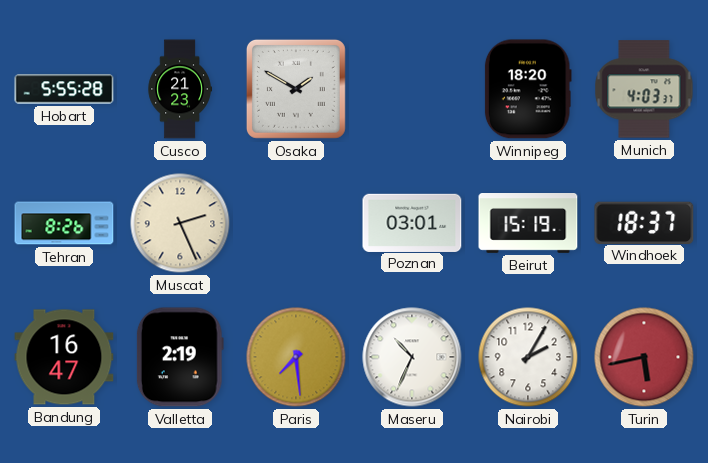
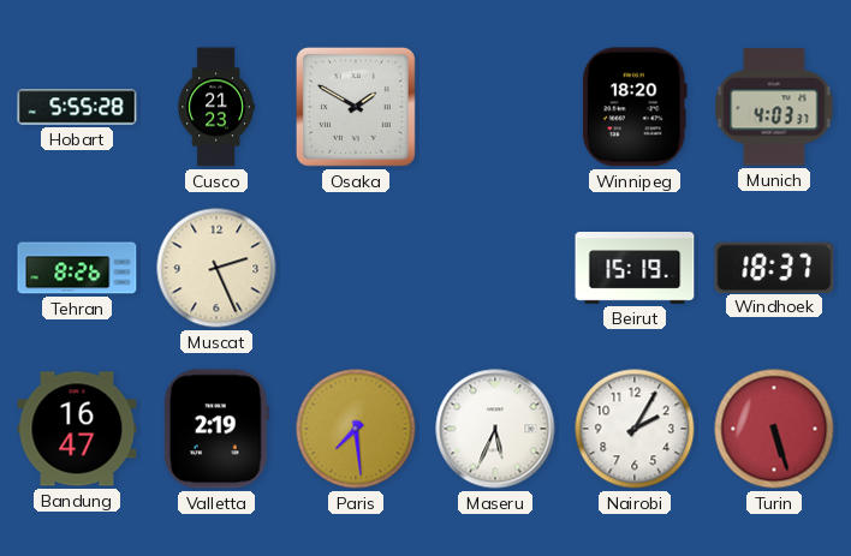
Poznan: 03:01 -> none (412, 222)
Maseru: 10:34 -> 5:34 (495, 429)
Turin: 5:43 -> 5:27 (774, 429)
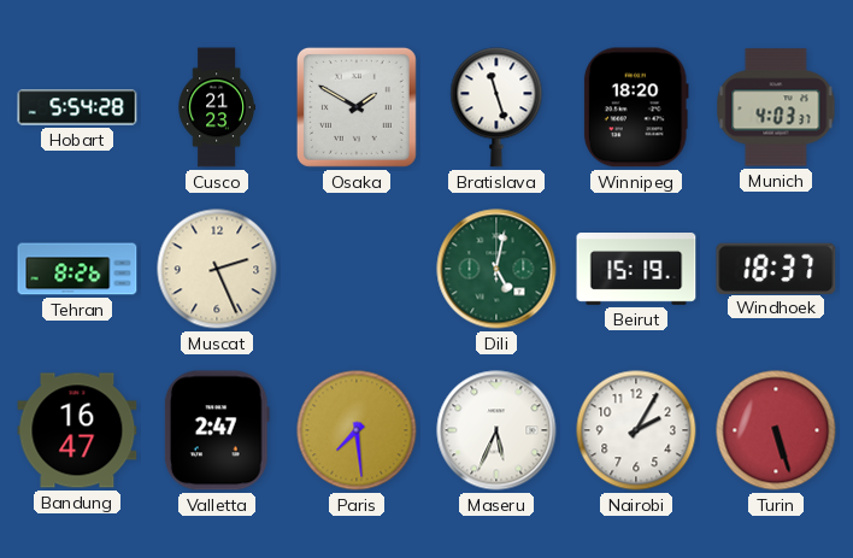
Hobart: 5:55 -> 5:54 (77, 107)
Bratislava: none -> 11:27 (496, 107)
Dili: none -> 5:02 (496, 269)
Valletta: 2:19 -> 2:47 (217, 430)
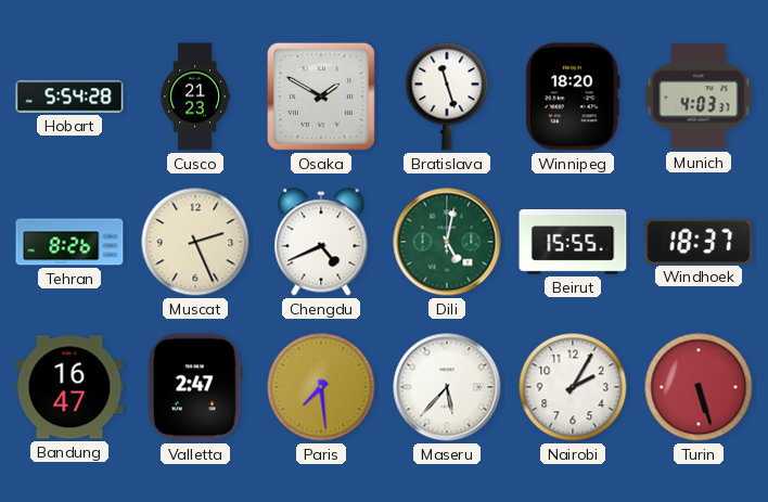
Chengdu: none -> 4:41 (321, 242)
Beirut: 15:19 -> 15:55 (573, 243)
Maseru: 5:34 -> 5:37 (447, 387)
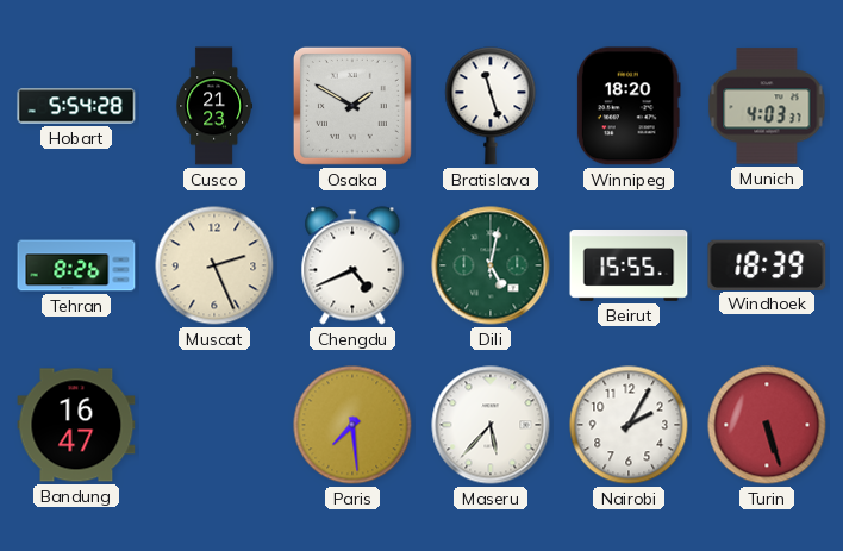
Windhoek: 18:37 -> 18:39 (767, 264)
Valletta: 2:47 -> none (195, 387)
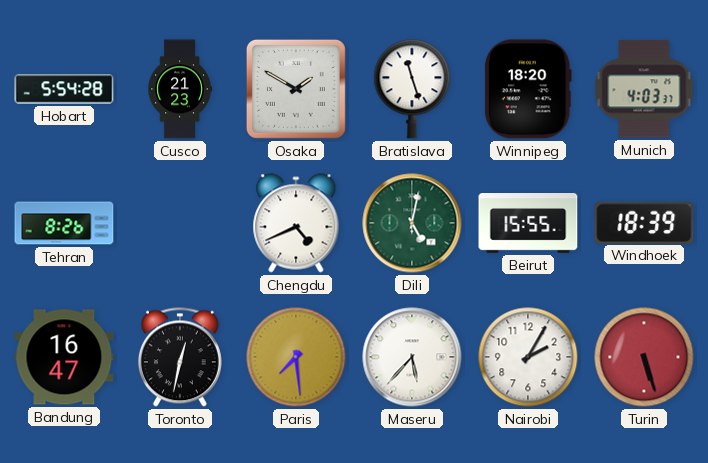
Muscat: 2:26 -> none (214, 265)
Toronto: none -> 12:32 (180, 357)
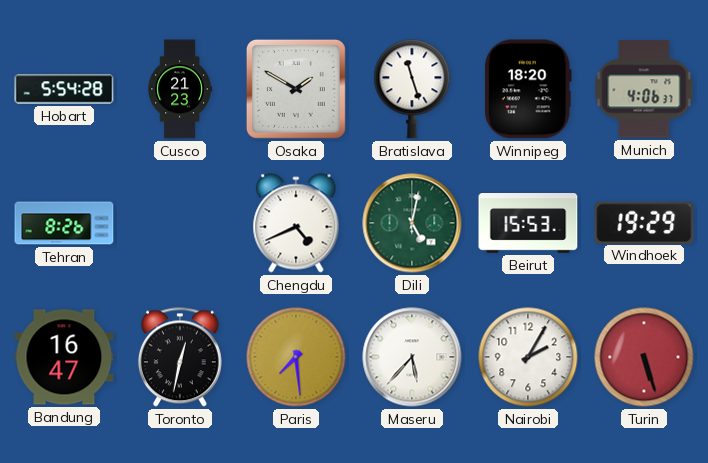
Munich: 4:03 -> 4:06 (644, 89)
Beirut: 15:55 -> 15:53 (528, 224)
Windhoek: 18:39 -> 19:29 (644, 222)
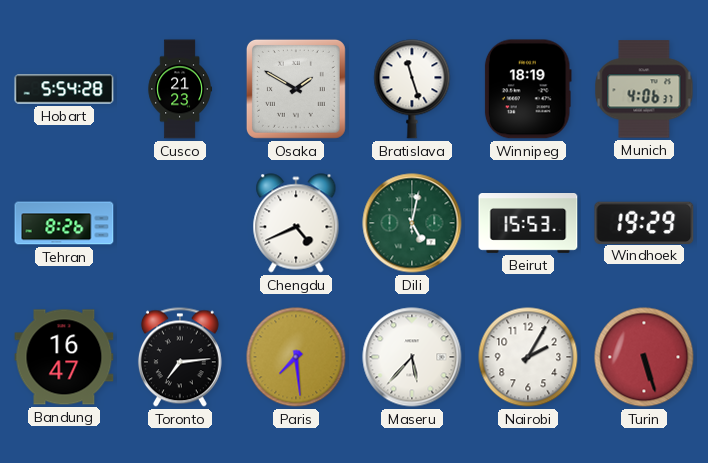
Winnipeg: 18:20 -> 18:19 (528, 89)
Toronto: 12:32 -> 7:14 (180, 357)
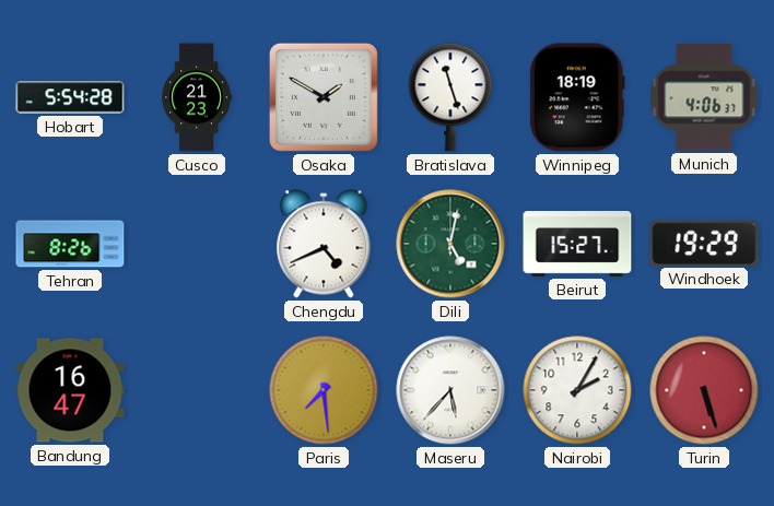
Beirut: 15:53 -> 15:27 (577, 245)
Toronto: 7:14 -> none (180, 357)
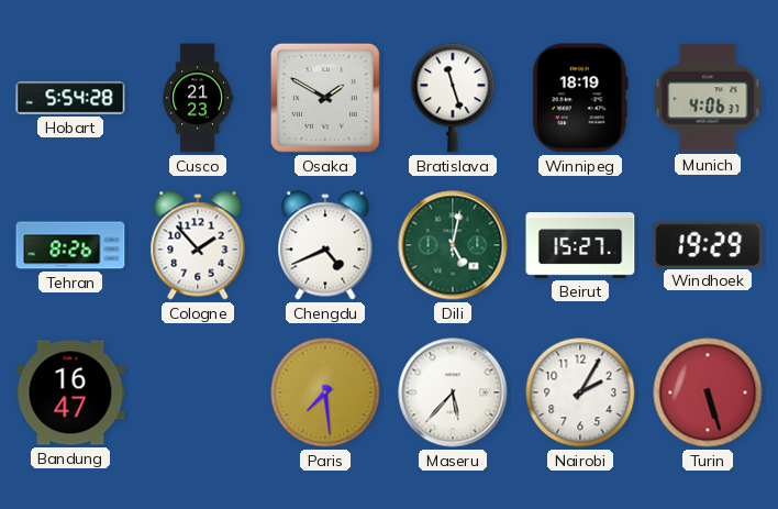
Cologne: none -> 1:53 (198, 245)
